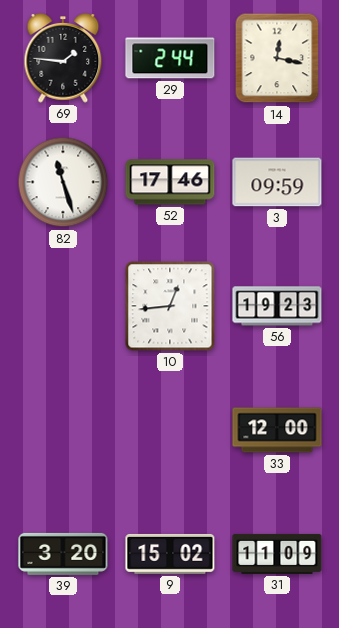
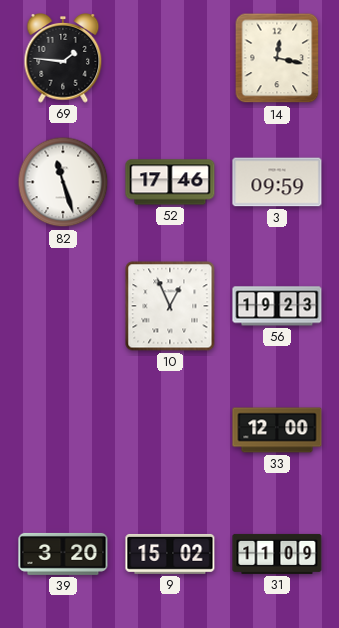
29: 2:44 -> none (170, 58)
10: 12:44 -> 12:56 (170, 306)
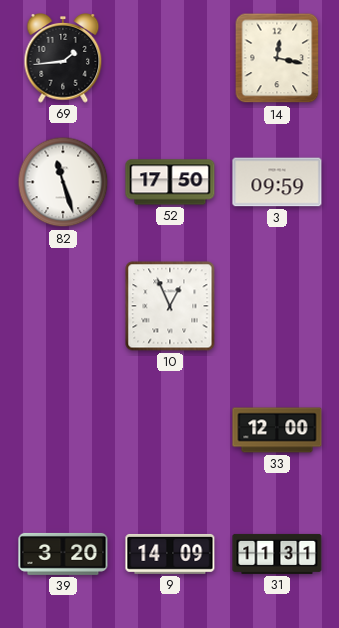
69: 1:46 -> 1:44 (63, 59)
52: 17:46 -> 17:50 (170, 182)
56: 19:23 -> none (277, 306)
9: 15:02 -> 14:09 (170, 554)
31: 11:09 -> 11:31 (277, 554)
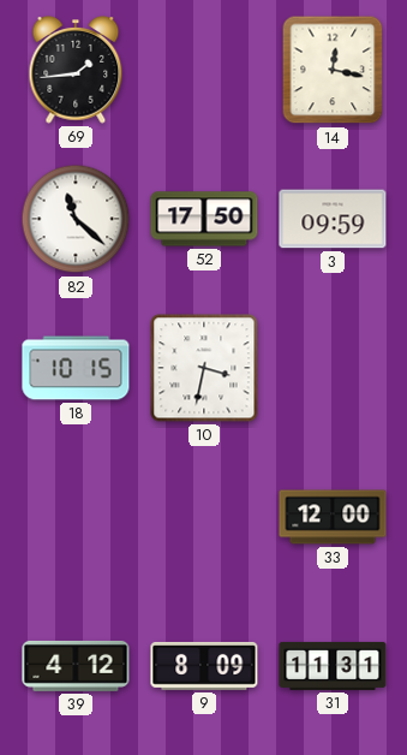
82: 11:27 -> 11:22 (76, 219)
18: none -> 10:15 (76, 368)
10: 12:56 -> 3:32 (204, 368)
39: 3:20 -> 4:12 (76, 666)
9: 14:09 -> 8:09 (204, 666)
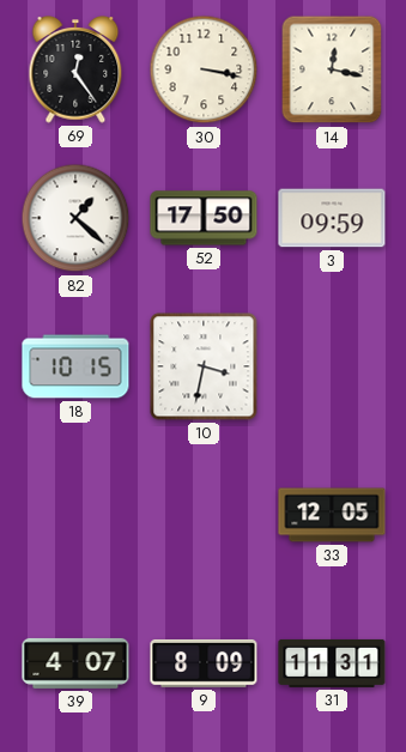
69: 1:44 -> 12:24 (75, 71)
30: none -> 3:17 (204, 69)
82: 11:22 -> 1:22 (75, 218)
33: 12:00 -> 12:05 (332, 515)
39: 4:12 -> 4:07 (75, 663)
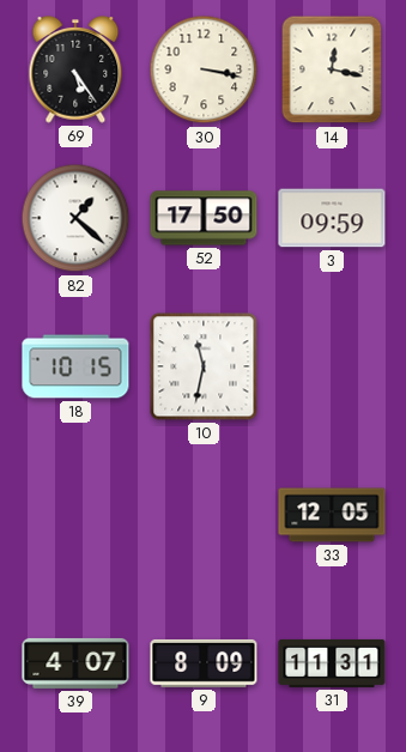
69: 12:24 -> 5:24 (75, 71)
10: 3:32 -> 11:32 (204, 366)
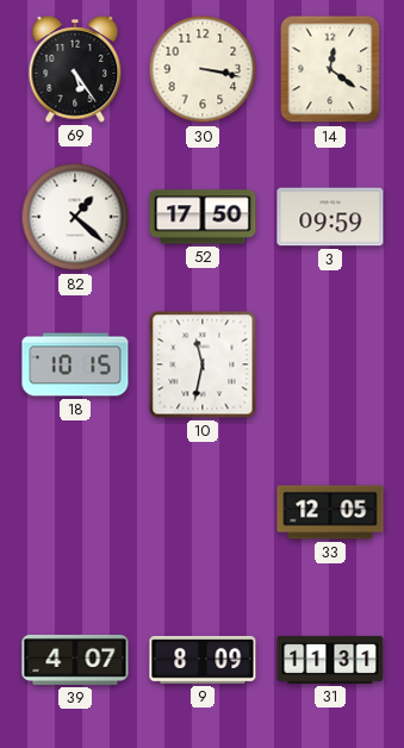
14: 12:17 -> 12:21 (330, 69)
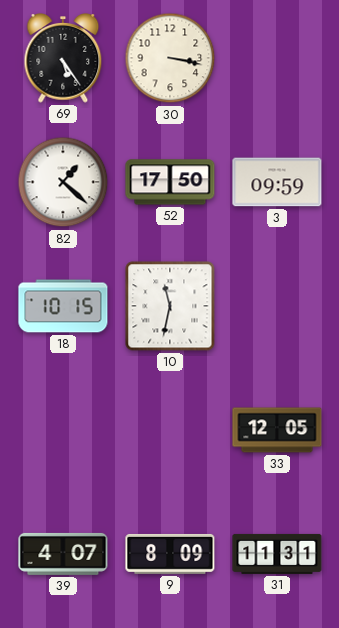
14: 12:21 -> none (330, 69)
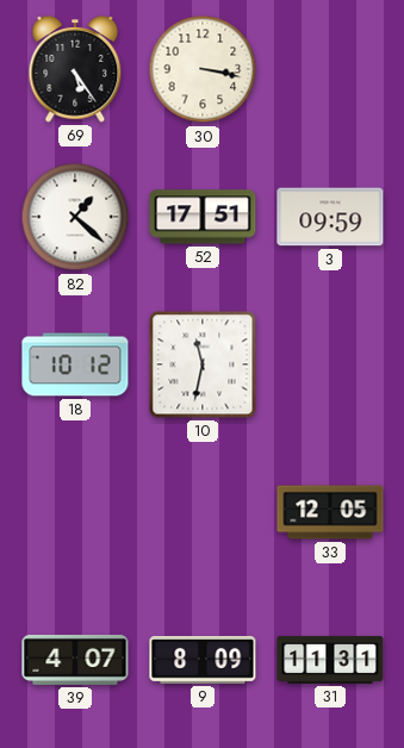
52: 17:50 -> 17:51 (203, 217)
18: 10:15 -> 10:12 (75, 364)
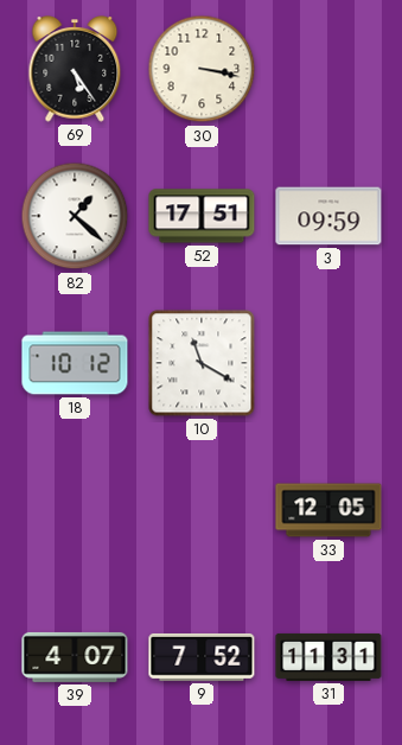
10: 11:32 -> 11:20 (202, 363)
9: 8:09 -> 7:52 (202, 657)
